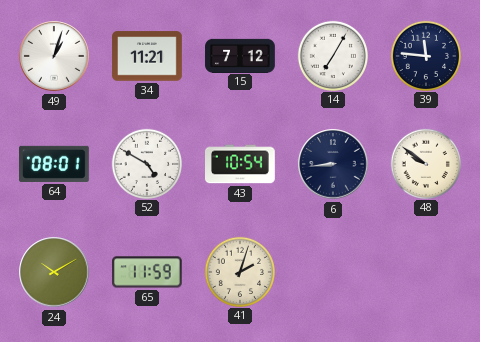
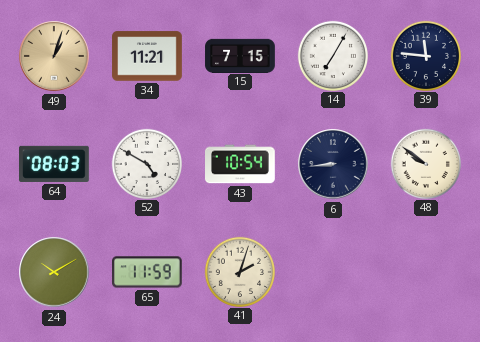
49 dial: white -> champagne (54, 56)
15: 7:12 -> 7:15 (240, 55)
64: 08:01 -> 08:03 (55, 164)
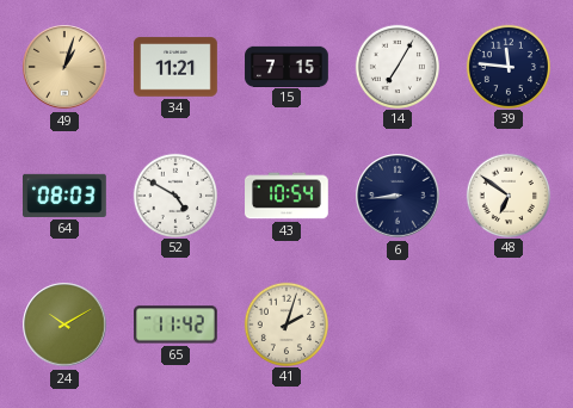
48: 9:51 -> 6:51 (507, 194)
65: 11:59 -> 11:42 (177, 324)
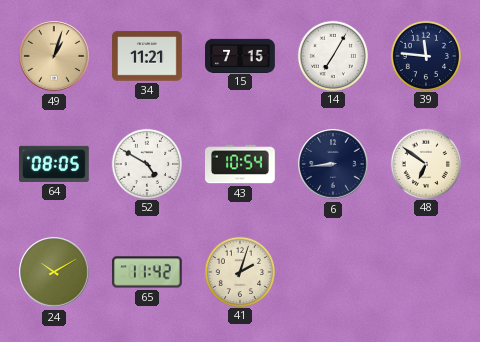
64: 08:03 -> 08:05 (55, 164)
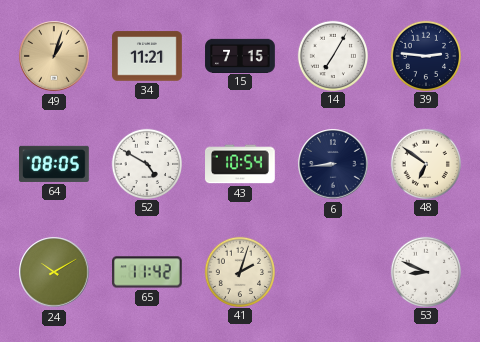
39: 11:46 -> 2:46 (425, 55)
53: none -> 8:49 (425, 271)
